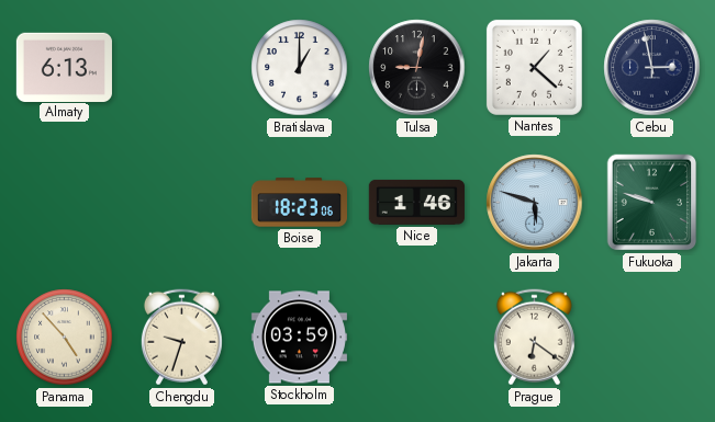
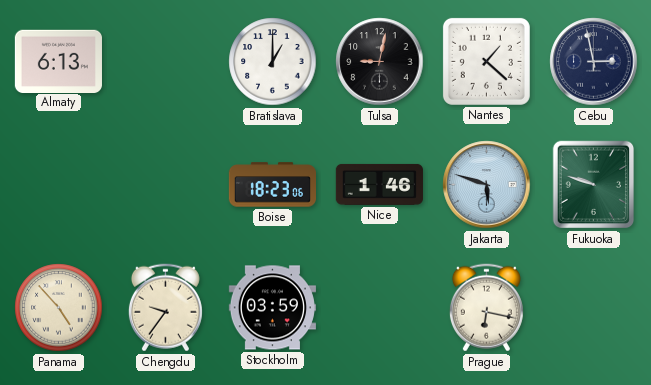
Chengdu: 9:33 -> 9:36 (165, 308)
Prague: 6:21 -> 6:17 (486, 308)
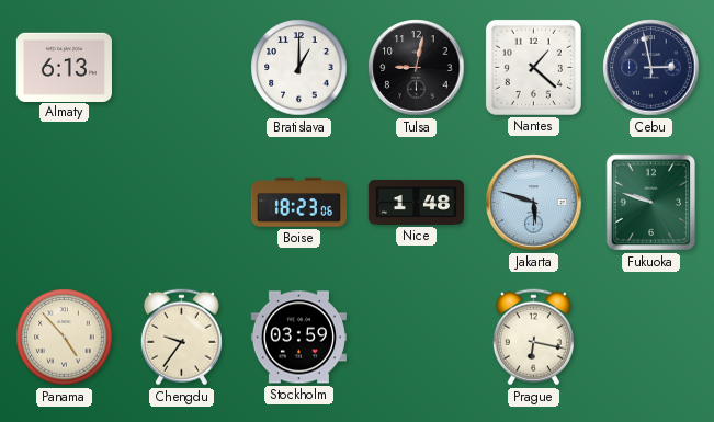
Nice: 1:46 -> 1:48 (416, 202)
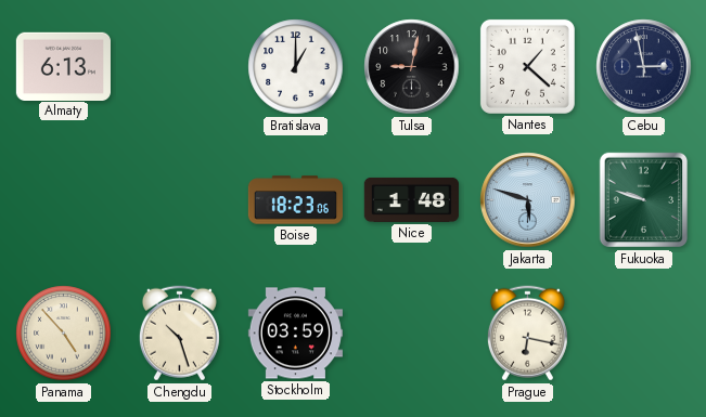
Chengdu: 9:36 -> 10:27 (179, 334)
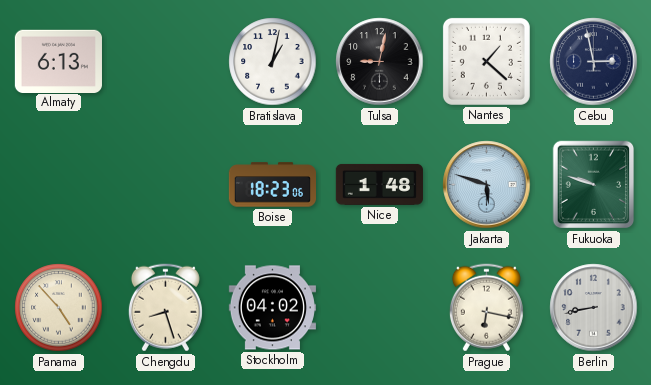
Bratislava: 1:00 -> 1:02 (273, 62)
Chengdu: 10:27 -> 8:27 (165, 308)
Stockholm: 03:59 -> 04:02 (272, 308)
Berlin: none -> 8:43 (594, 308)
